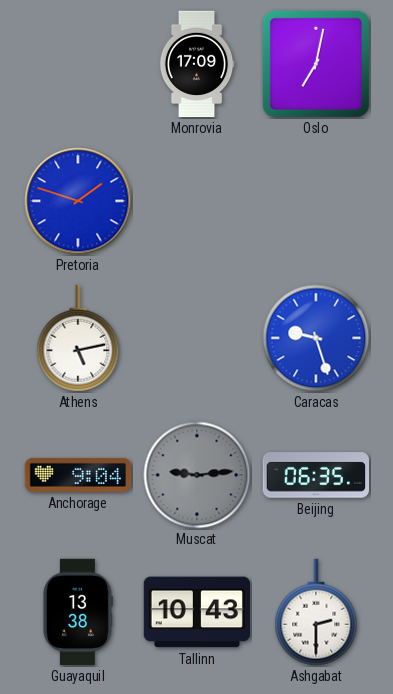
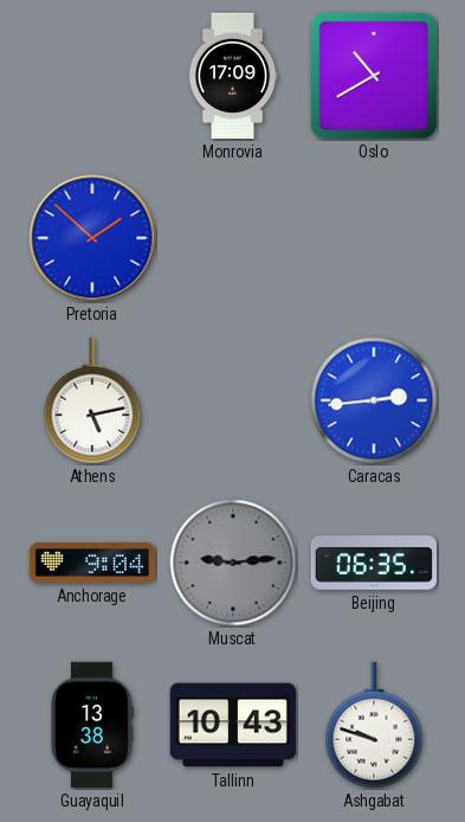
Oslo: 7:02 -> 10:40 (374, 76)
Pretoria: 1:48 -> 1:52 (92, 238)
Caracas: 9:27 -> 2:44 (374, 400)
Ashgabat: 2:30 -> 9:48 (374, 725)
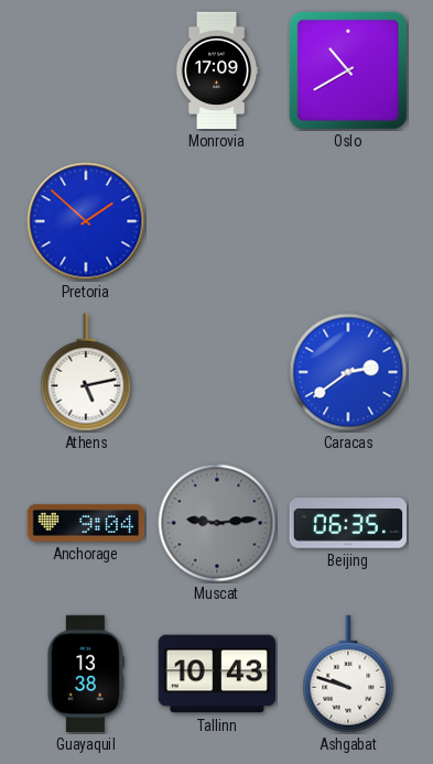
Caracas: 2:44 -> 2:39 (348, 372)
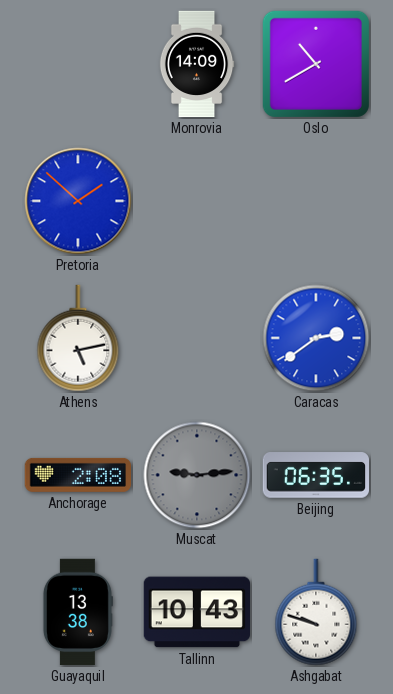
Monrovia: 17:09 -> 14:09 (197, 64)
Anchorage: 9:04 -> 2:08 (77, 475)
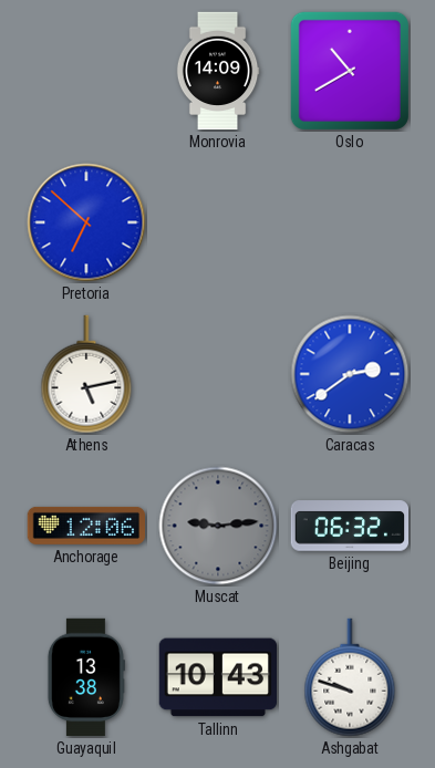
Pretoria: 1:52 -> 6:52 (86, 222)
Anchorage: 2:08 -> 12:06 (85, 526)
Beijing: 06:35 -> 06:32 (349, 526)
